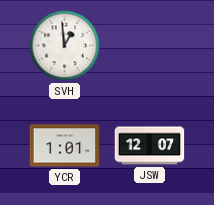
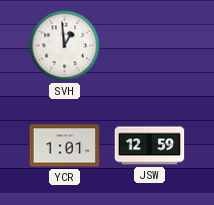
JSW: 12:07 -> 12:59 (150, 146)
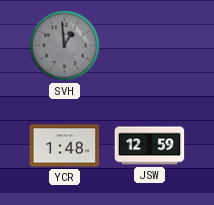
SVH dial: white -> grey (65, 46)
YCR: 1:01 -> 1:48 (65, 146)
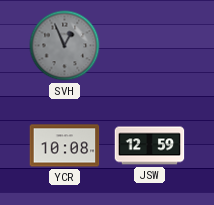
SVH: 12:59 -> 12:56 (65, 46)
YCR: 1:48 -> 10:08 (65, 146)
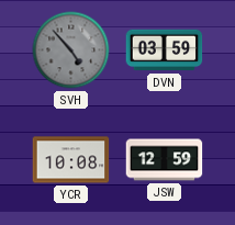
SVH: 12:56 -> 4:53 (71, 50)
DVN: none -> 03:59 (165, 50)
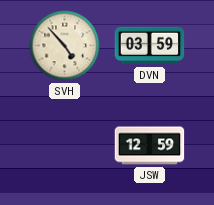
SVH dial: grey -> cream (65, 46)
YCR: 10:08 -> none (71, 160)
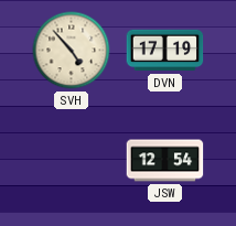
DVN: 03:59 -> 17:19 (165, 51)
JSW: 12:59 -> 12:54 (165, 161)
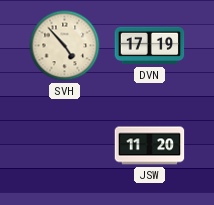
JSW: 12:54 -> 11:20 (150, 146)
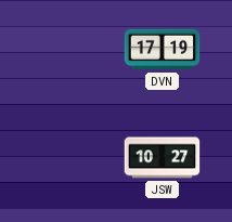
SVH: 4:53 -> none (65, 46)
JSW: 11:20 -> 10:27 (163, 158)
